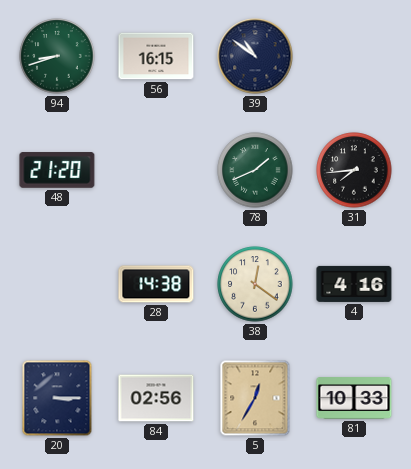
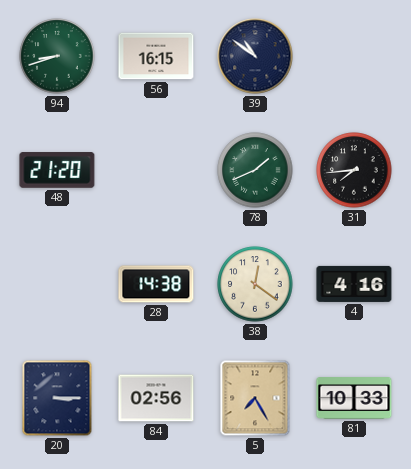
5: 12:35 -> 7:25 (255, 398)
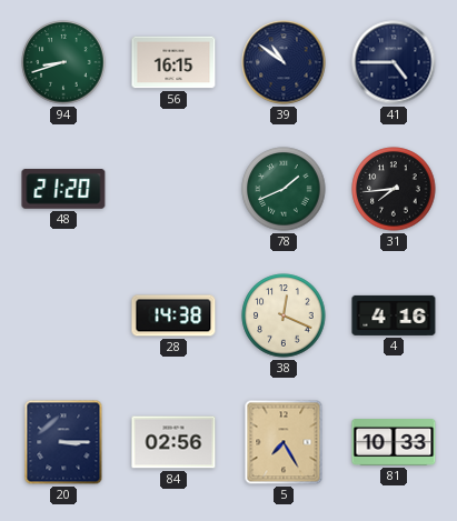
41: none -> 4:45 (394, 62)
38: 12:21 -> 12:19 (284, 315)
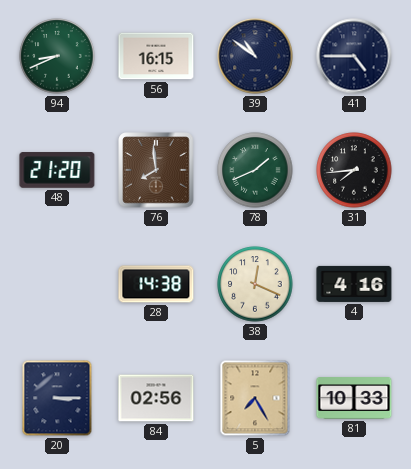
94: 8:42 -> 8:41 (57, 56)
76: none -> 7:59 (156, 170)
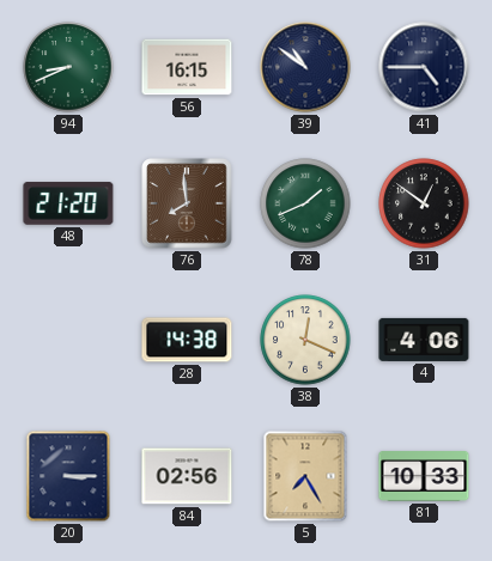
31: 7:44 -> 12:51 (424, 203)
4: 4:16 -> 4:06 (424, 340)
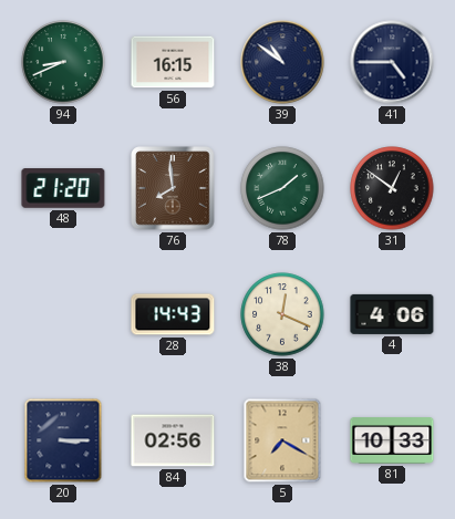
28: 14:38 -> 14:43 (173, 314)
5: 7:25 -> 7:20 (282, 440)
